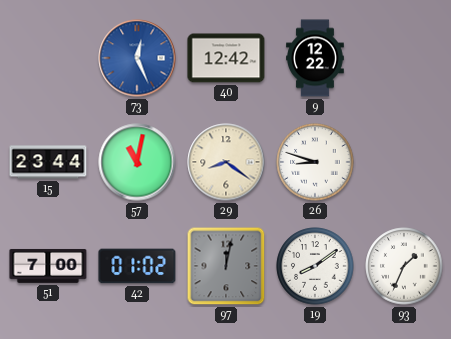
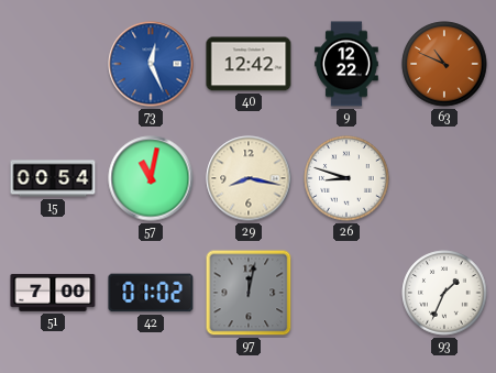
63: none -> 10:49 (444, 64)
15: 23:44 -> 00:54 (53, 178)
29: 8:21 -> 8:17 (249, 178)
19: 8:09 -> none (315, 266)
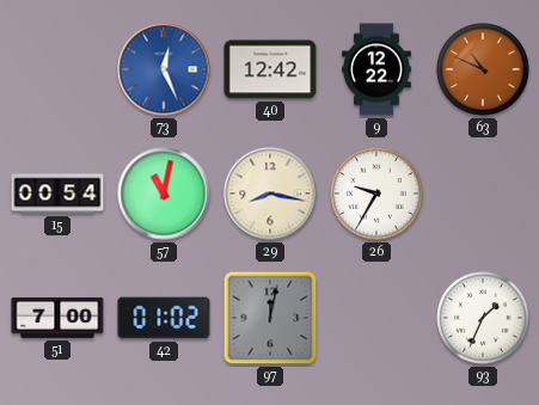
26: 8:48 -> 9:35 (376, 194)
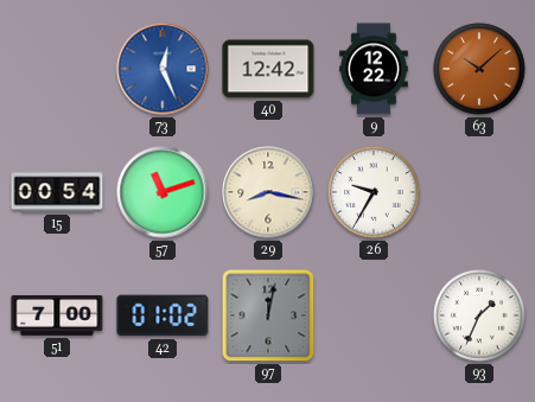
63: 10:49 -> 10:08 (479, 69)
57: 11:02 -> 11:12 (163, 192)
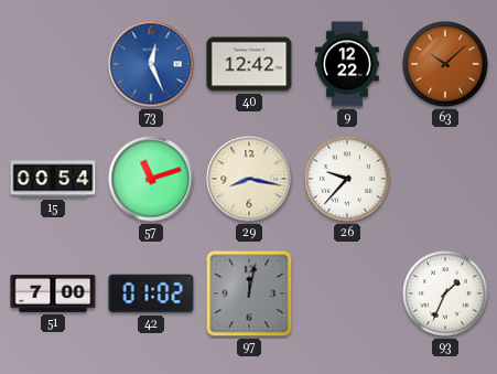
26: 9:35 -> 9:37 (347, 179)
